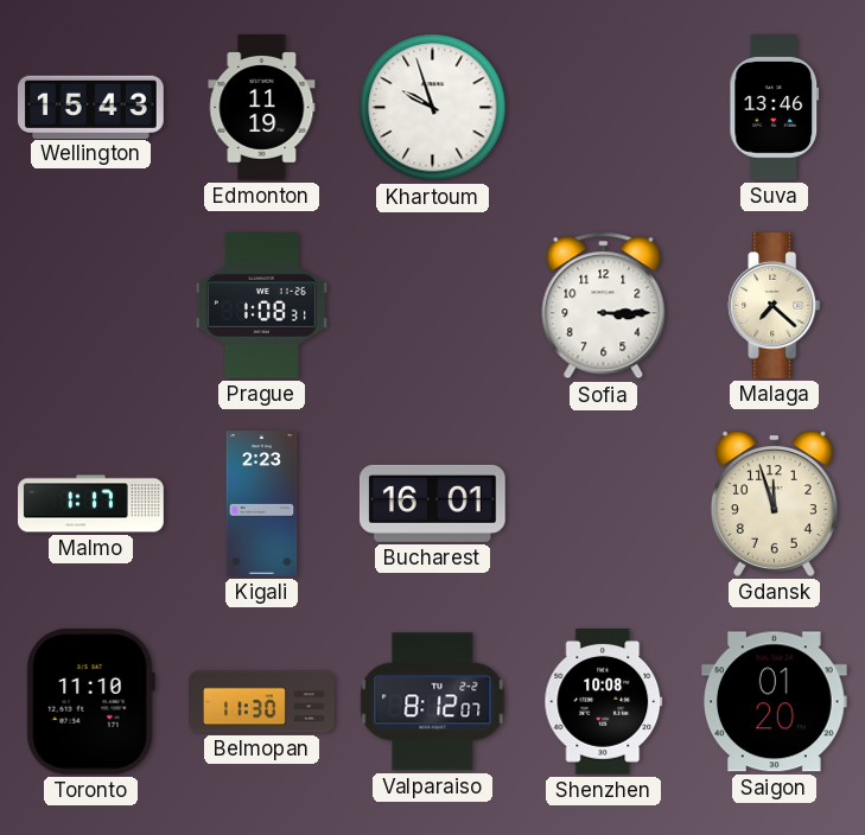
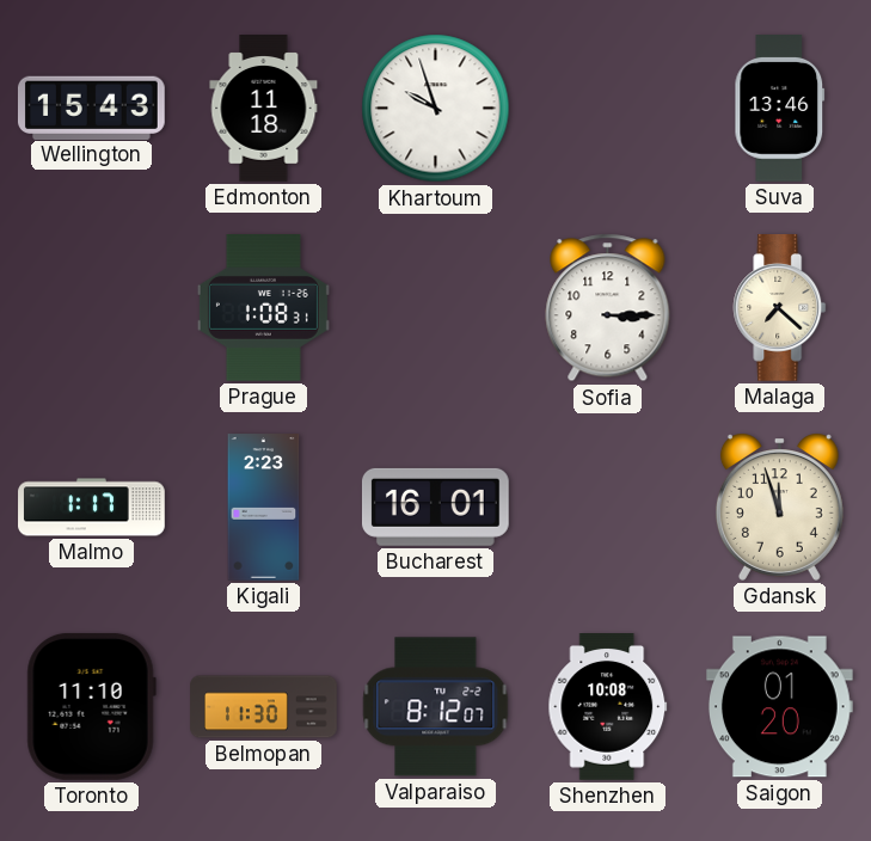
Edmonton: 11:19 -> 11:18 (264, 109)
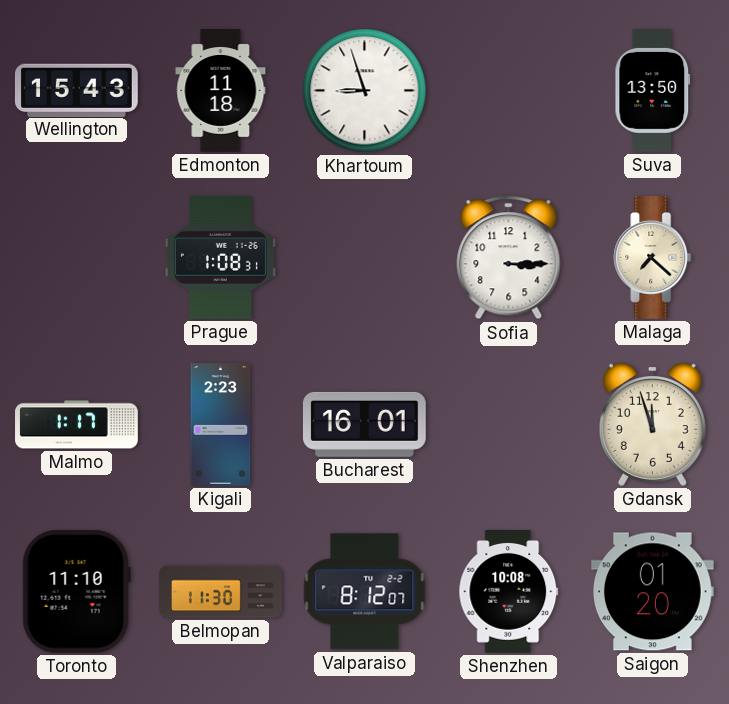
Khartoum: 9:57 -> 8:57 (365, 91)
Suva: 13:46 -> 13:50 (653, 91)
